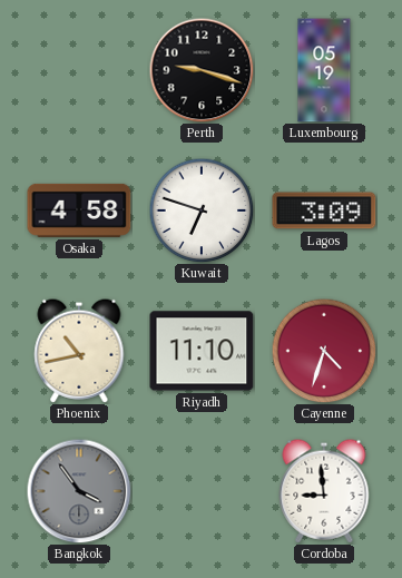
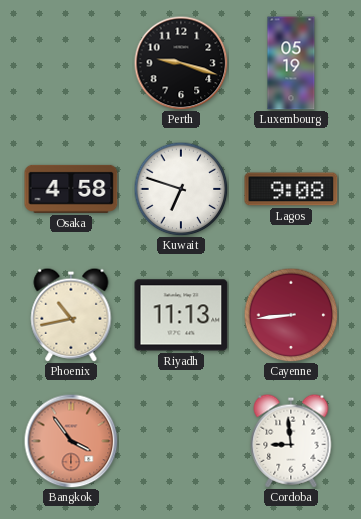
Lagos: 3:09 -> 9:08 (291, 189)
Riyadh: 11:10 -> 11:13 (181, 315)
Cayenne: 4:33 -> 8:44 (291, 315)
Bangkok dial: grey -> salmon (71, 441)
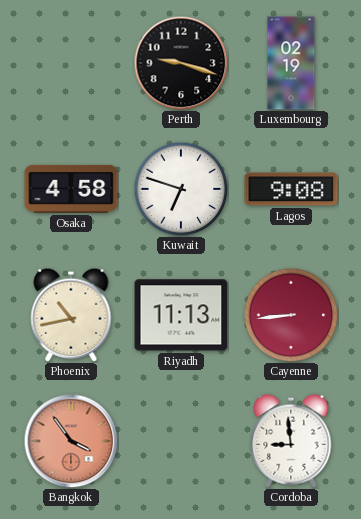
Luxembourg: 05:19 -> 02:19 (291, 63)
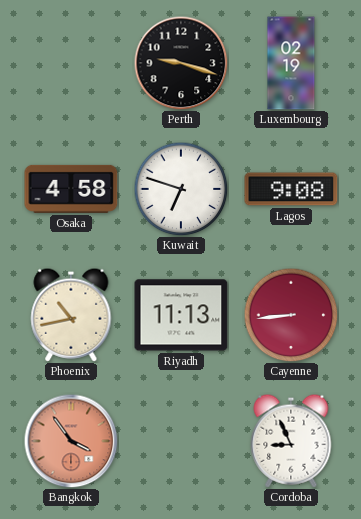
Cordoba: 8:59 -> 8:56 (291, 441)
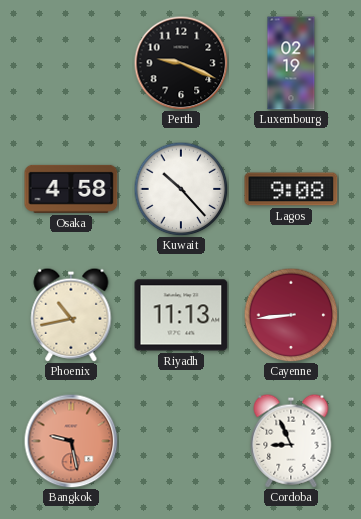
Perth: 9:18 -> 9:19 (181, 63)
Kuwait: 6:48 -> 10:23 (181, 189)
Bangkok: 3:54 -> 9:28 (71, 441)
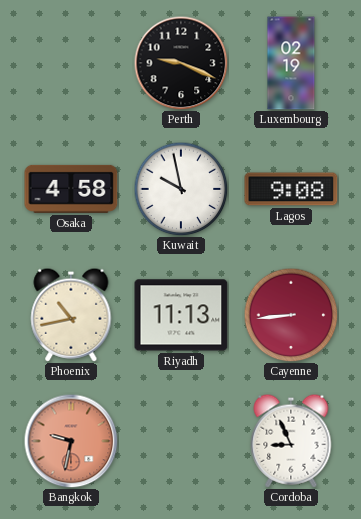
Kuwait: 10:23 -> 9:58 (181, 189)
Bangkok: 9:28 -> 9:32 (71, 441)
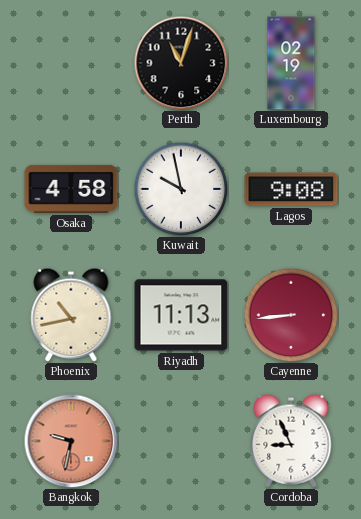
Perth: 9:19 -> 11:03 (181, 63)
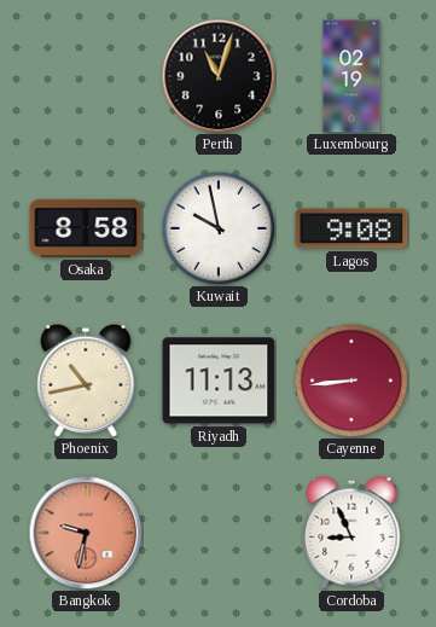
Osaka: 4:58 -> 8:58 (86, 228)
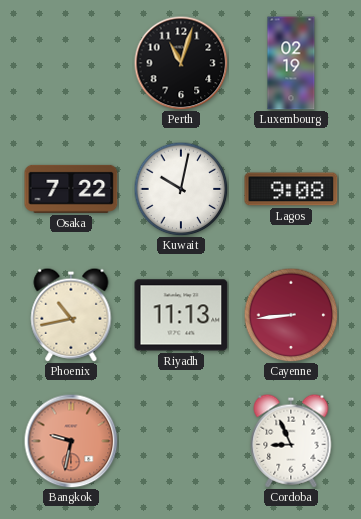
Osaka: 8:58 -> 7:22 (71, 189)
Kuwait: 9:58 -> 10:02 (181, 189)
